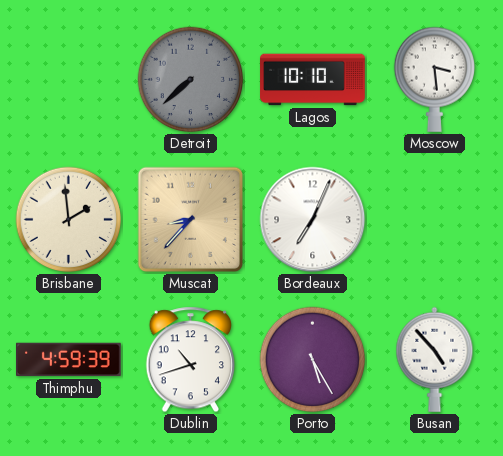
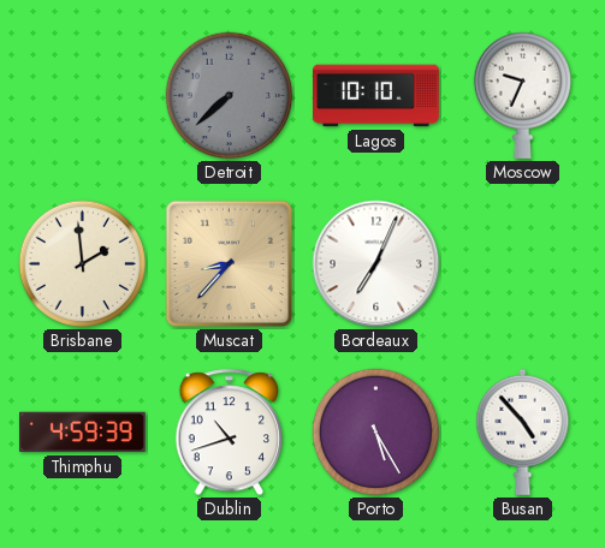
Moscow: 3:29 -> 9:34 (522, 95)
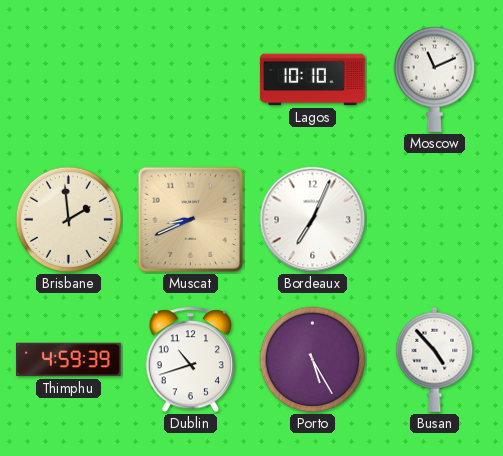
Detroit: 7:38 -> none (230, 96)
Moscow: 9:34 -> 11:11 (434, 79)
Muscat: 8:37 -> 8:41 (191, 220)
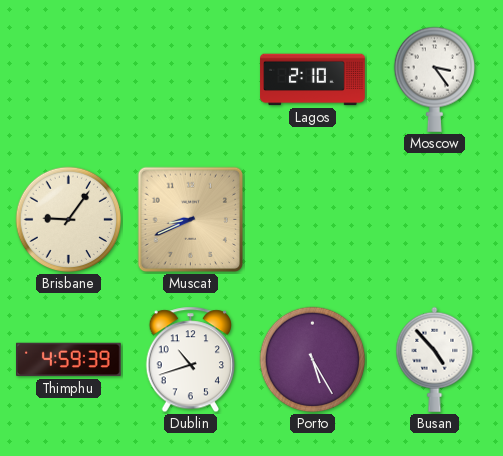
Lagos: 10:10 -> 2:10 (313, 80)
Moscow: 11:11 -> 3:24 (434, 79)
Brisbane: 1:59 -> 9:06 (69, 220)
Bordeaux: 7:04 -> none (313, 220)
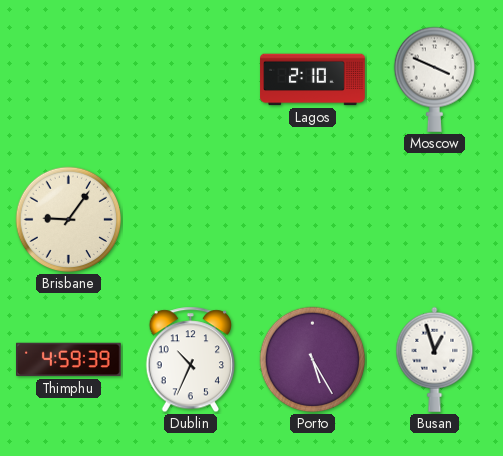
Moscow: 3:24 -> 3:49 (434, 79)
Muscat: 8:41 -> none (191, 220)
Dublin: 10:42 -> 10:34 (191, 360)
Busan: 4:53 -> 12:57 (435, 359)
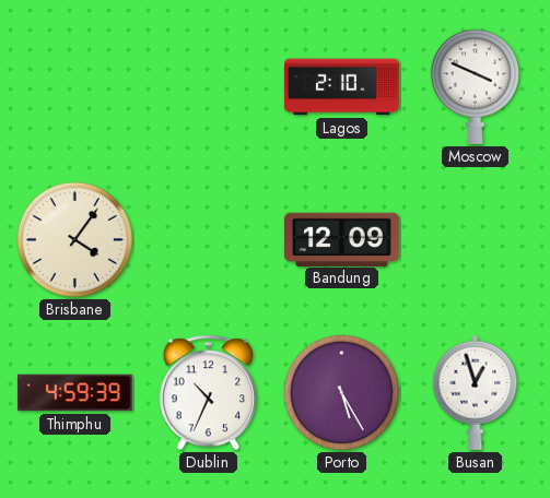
Brisbane: 9:06 -> 4:06 (75, 240)
Bandung: none -> 12:09 (342, 239)
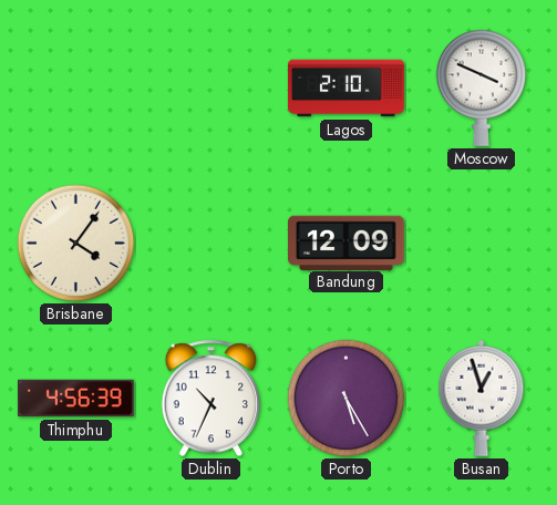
Thimphu: 4:59 -> 4:56 (76, 399)
